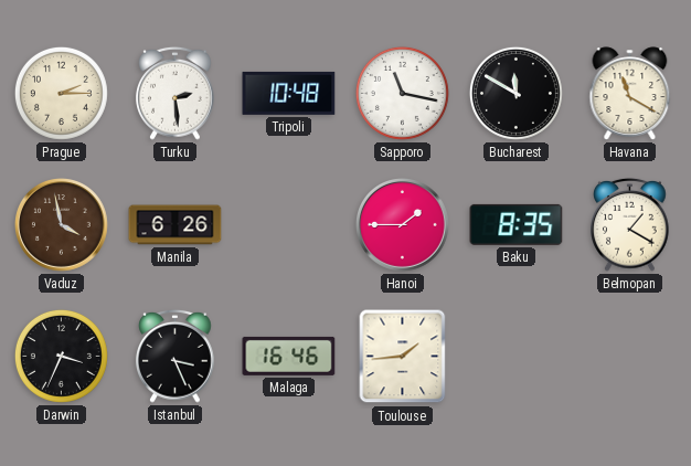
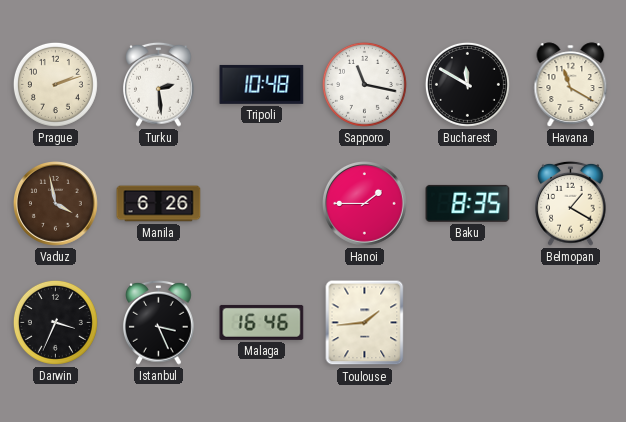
Prague: 2:15 -> 2:12 (55, 84)
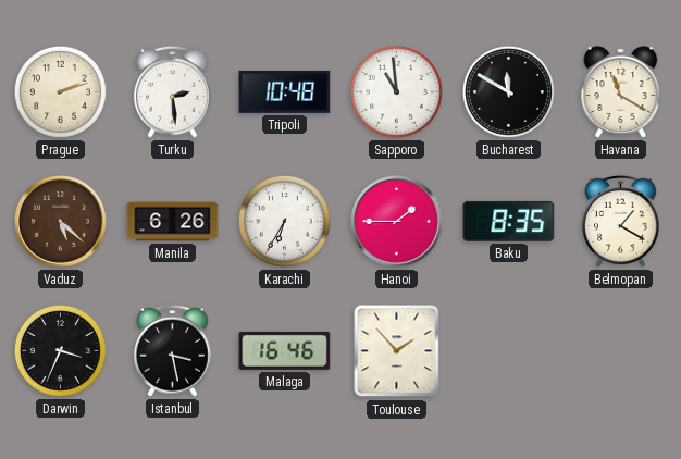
Sapporo: 11:17 -> 10:59 (396, 91)
Vaduz: 3:58 -> 5:22 (61, 222)
Karachi: none -> 6:35 (284, 221)
Istanbul: 3:26 -> 3:28 (173, 350)
Toulouse: 1:44 -> 1:53 (397, 351)
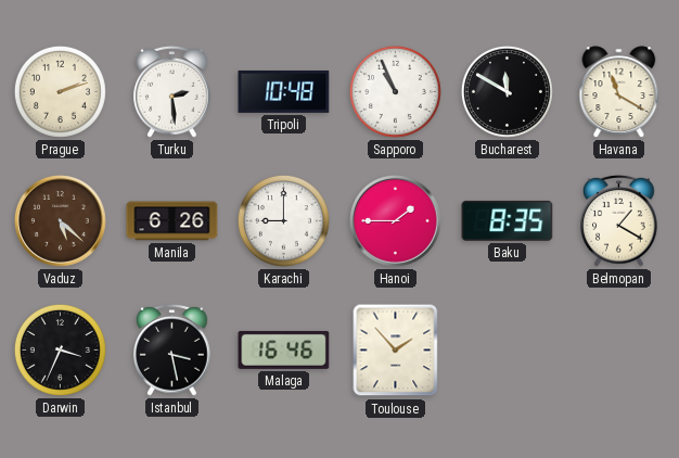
Sapporo: 10:59 -> 10:56 (395, 91)
Karachi: 6:35 -> 9:00 (283, 220)
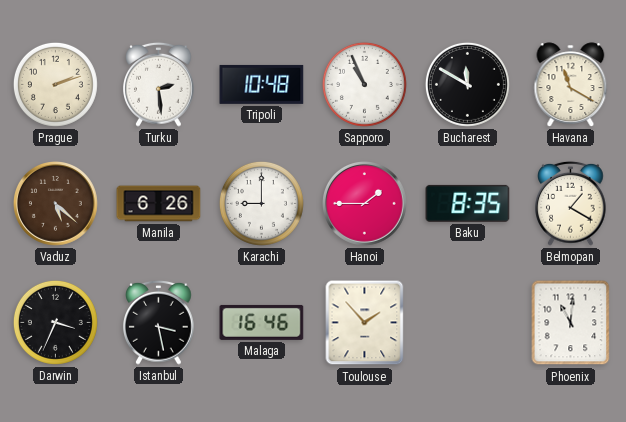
Phoenix: none -> 11:01 (571, 323)
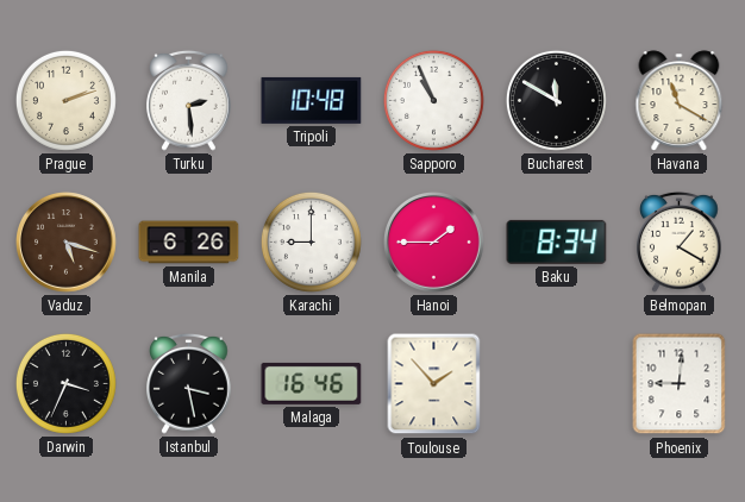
Vaduz: 5:22 -> 5:18 (67, 243)
Baku: 8:35 -> 8:34 (557, 241)
Phoenix: 11:01 -> 9:01 (680, 384)
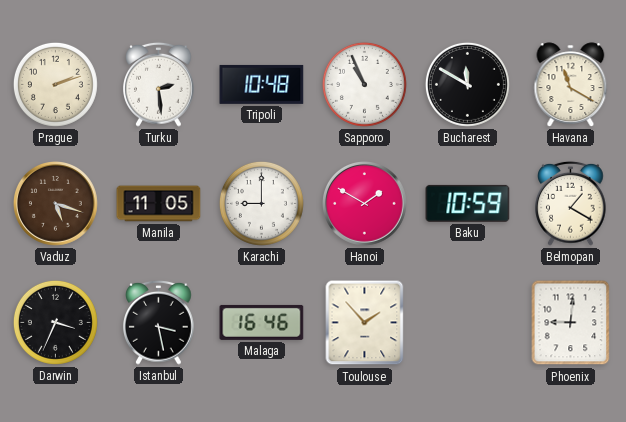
Manila: 6:26 -> 11:05 (159, 204)
Hanoi: 1:45 -> 1:50 (365, 204)
Baku: 8:34 -> 10:59 (468, 203)
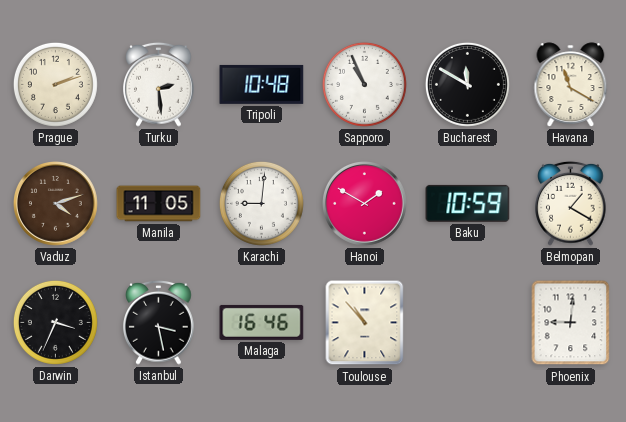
Vaduz: 5:18 -> 4:12 (56, 204)
Karachi: 9:00 -> 9:01 (261, 203)
Toulouse: 1:53 -> 10:53 (365, 323)
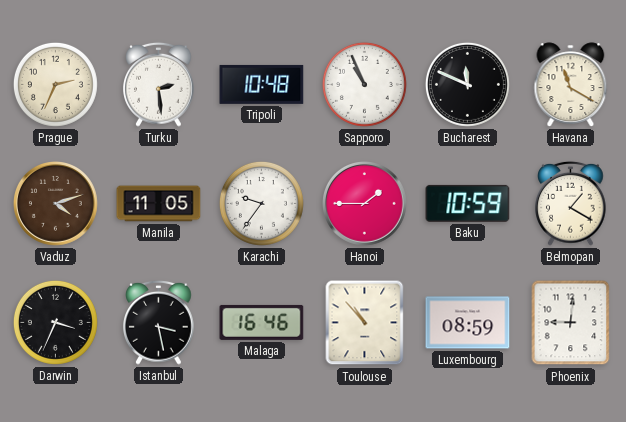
Prague: 2:12 -> 2:34 (55, 84)
Bucharest: 11:50 -> 11:49 (467, 84)
Karachi: 9:01 -> 9:36 (261, 203)
Hanoi: 1:50 -> 1:45 (365, 204)
Luxembourg: none -> 08:59 (468, 323)
